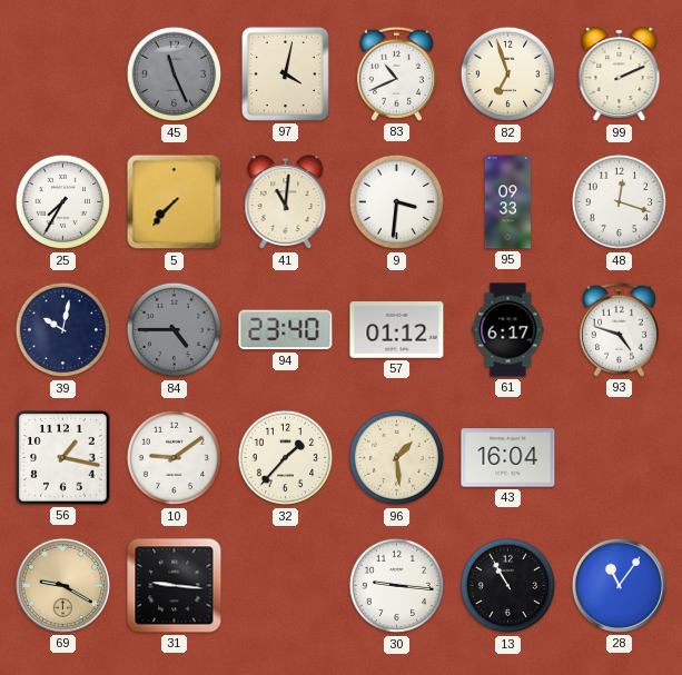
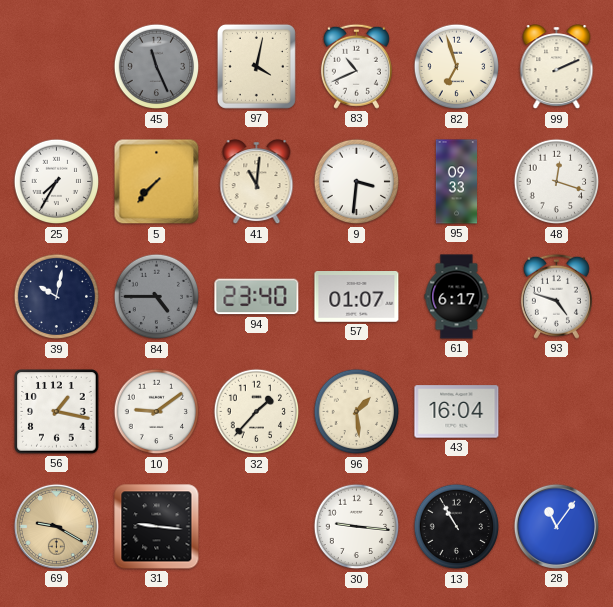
57: 01:12 -> 01:07 (357, 297)
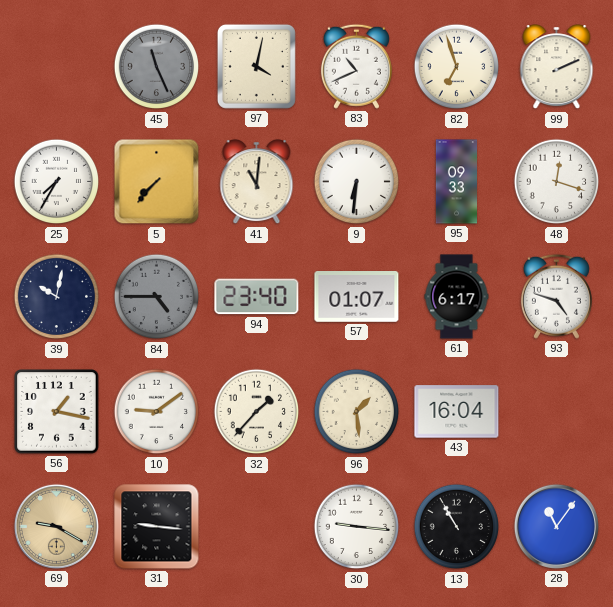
9: 3:31 -> 6:31 (357, 182)
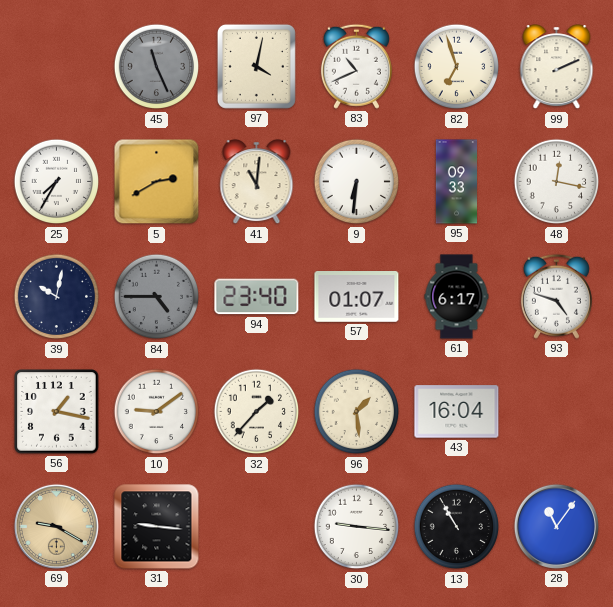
5: 7:37 -> 2:40 (157, 182)
48: 12:18 -> 12:17 (557, 182)
